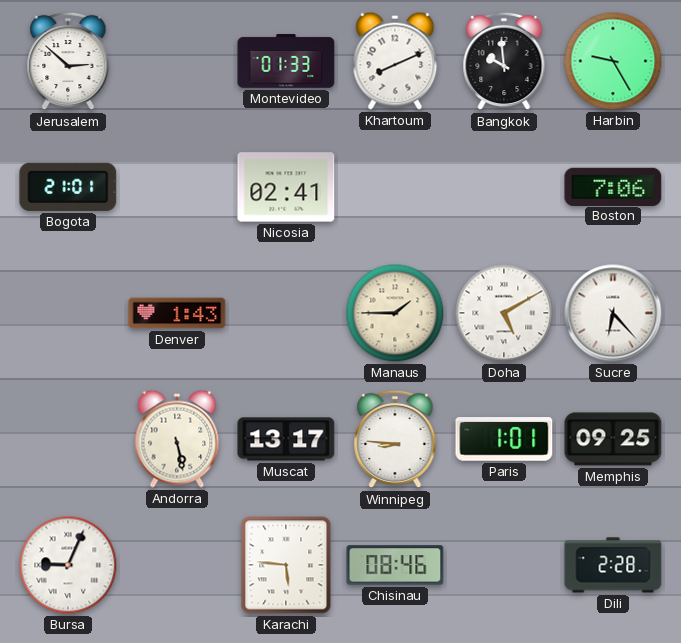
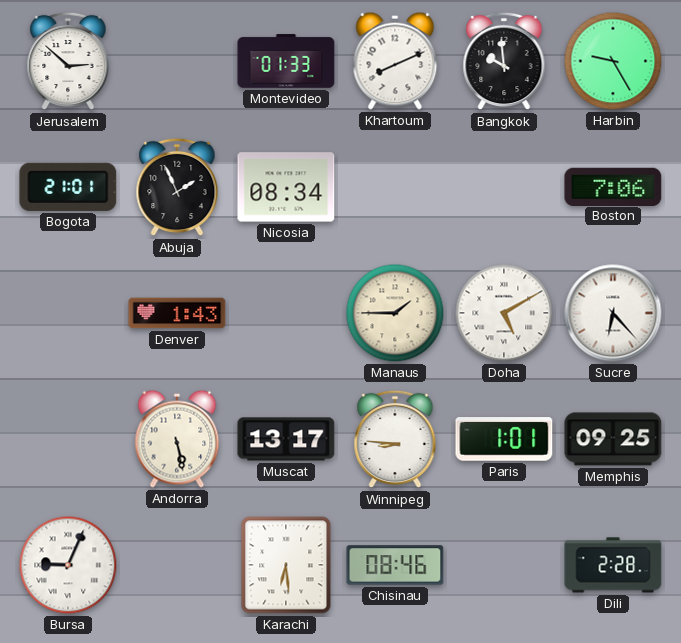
Abuja: none -> 1:56 (177, 187)
Nicosia: 02:41 -> 08:34 (286, 187)
Karachi: 5:46 -> 6:29 (286, 565)
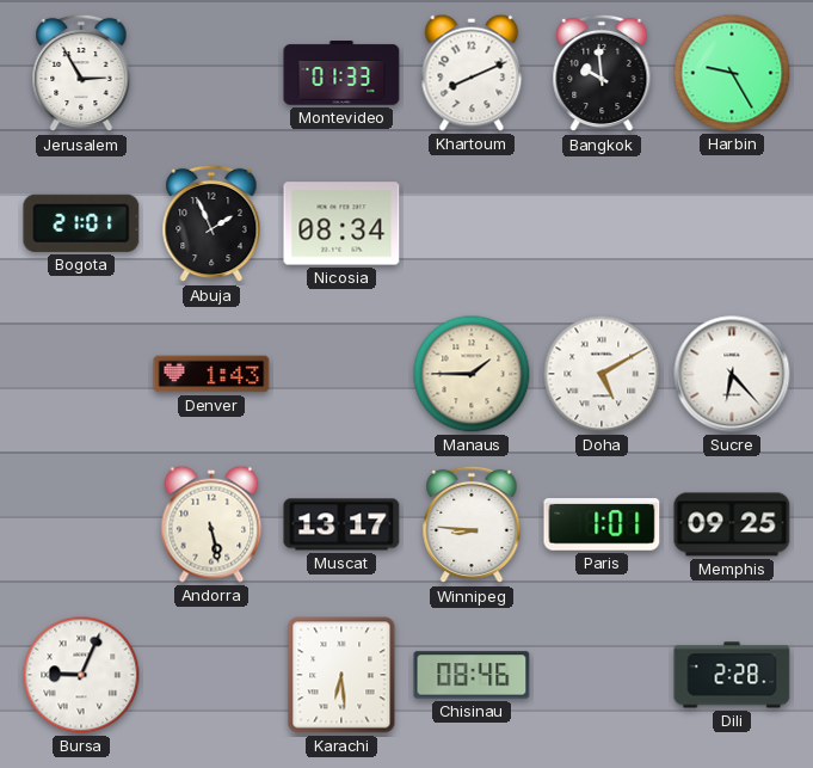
Jerusalem: 2:52 -> 2:55 (81, 73)
Boston: 7:06 -> none (613, 186)
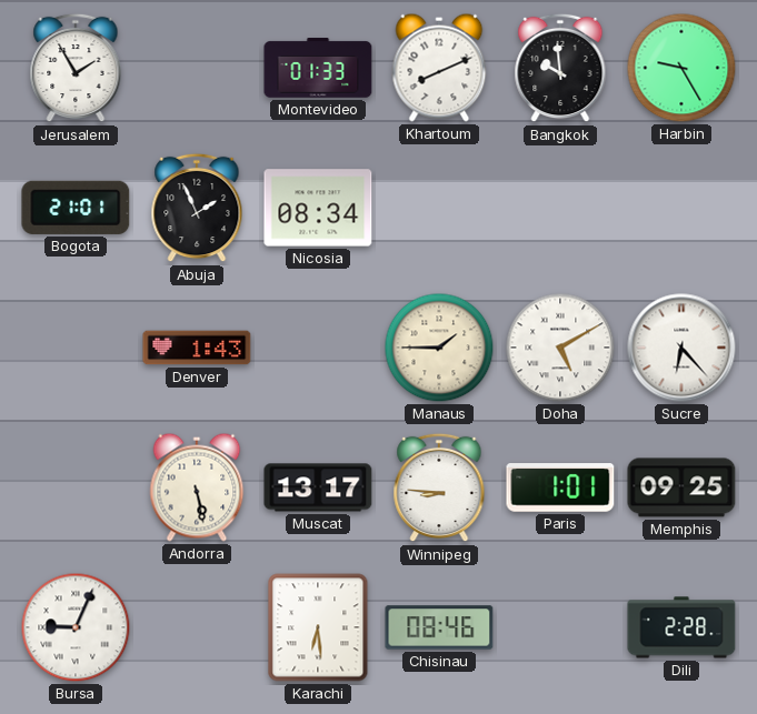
Jerusalem: 2:55 -> 1:55 (76, 68)
